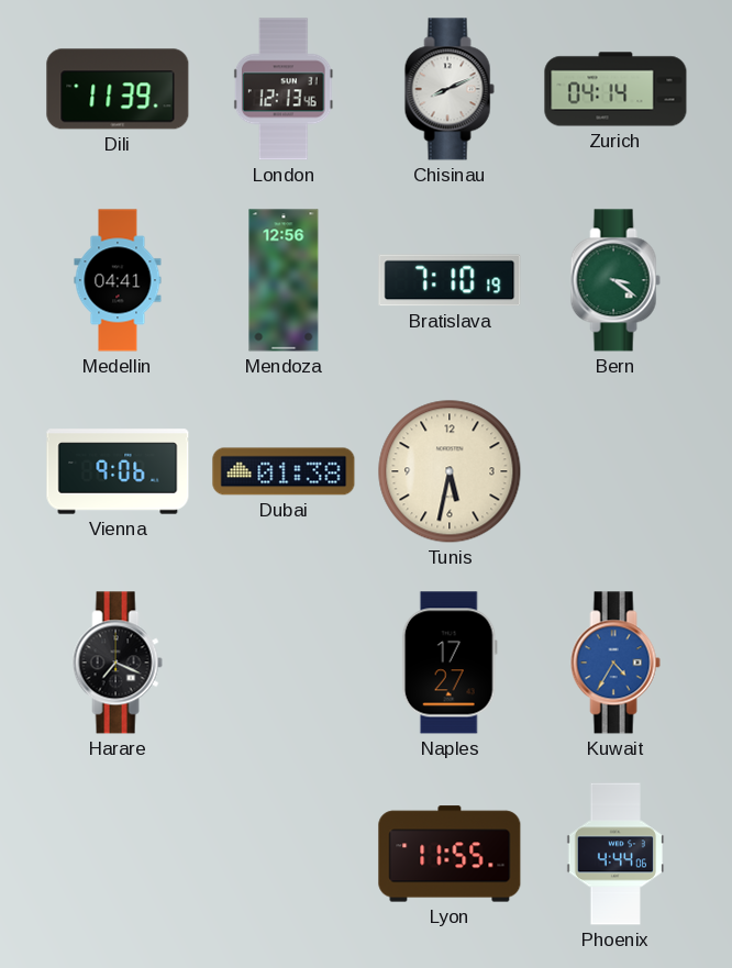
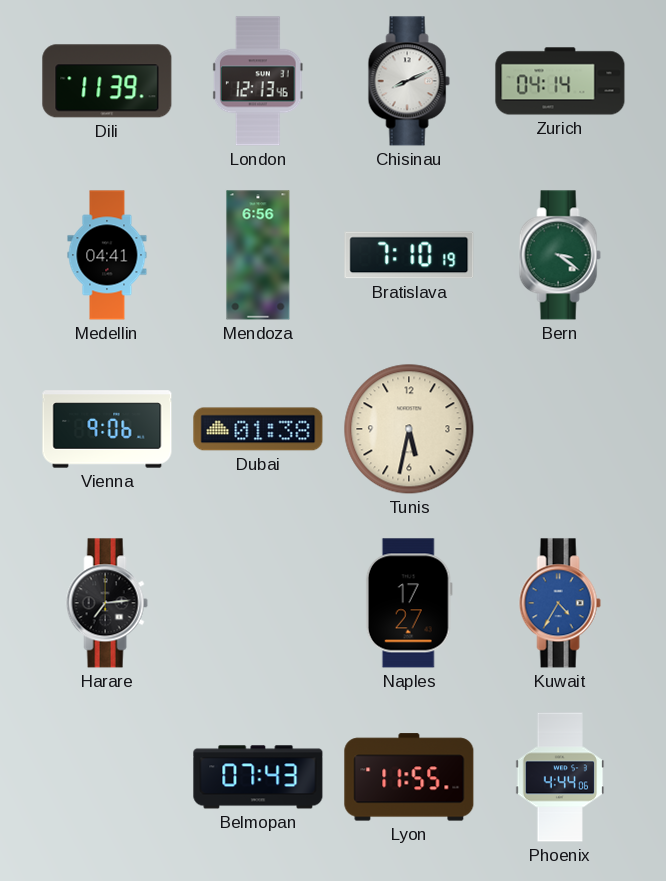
Mendoza: 12:56 -> 6:56 (258, 255)
Harare: 7:19 -> 7:14 (107, 603)
Belmopan: none -> 07:43 (258, 777)
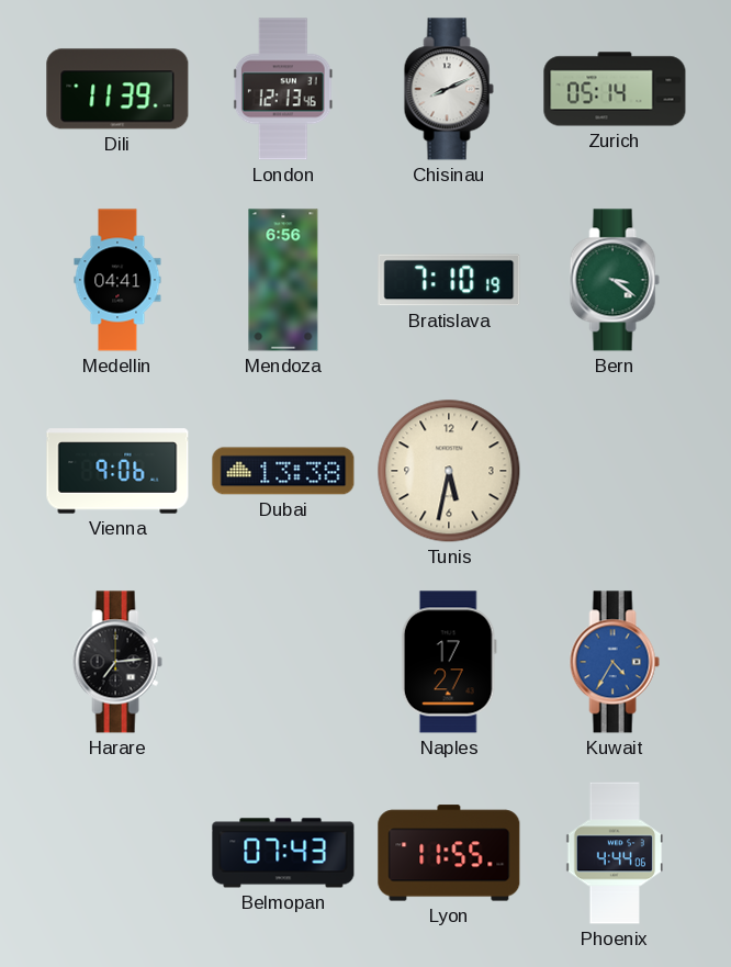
Zurich: 04:14 -> 05:14 (615, 89)
Dubai: 01:38 -> 13:38 (283, 471)
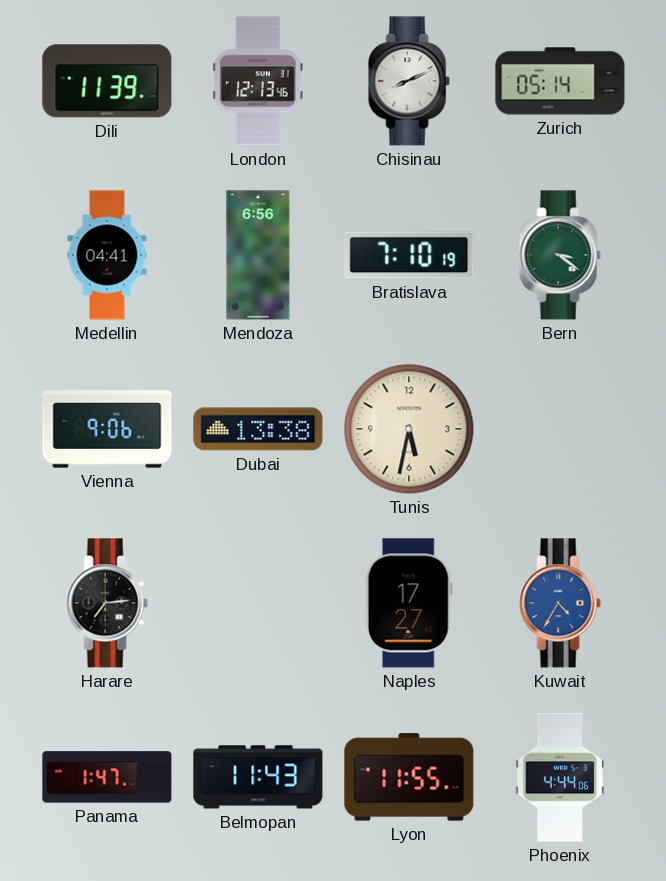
Panama: none -> 1:47 (107, 777)
Belmopan: 07:43 -> 11:43 (258, 777)
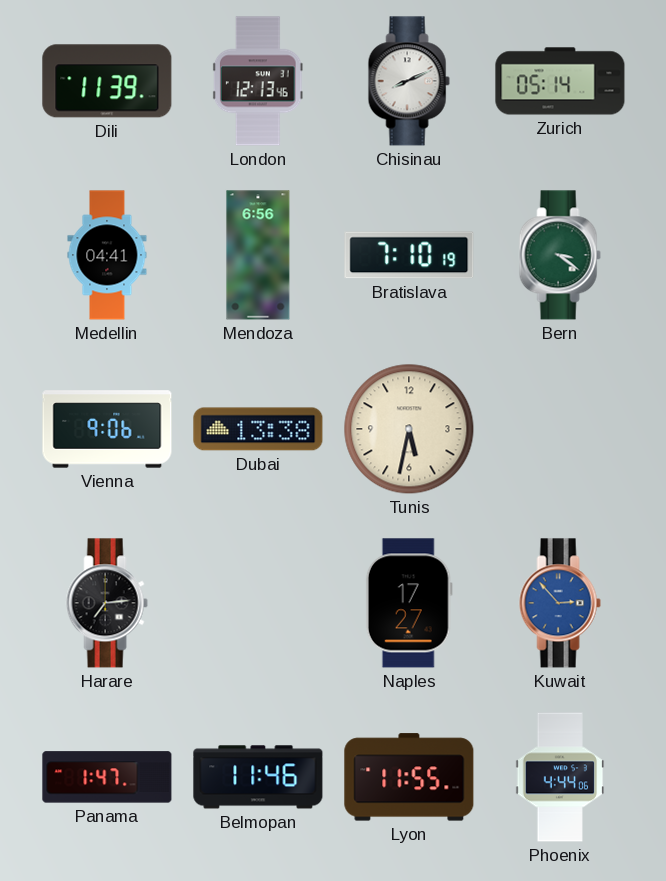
Kuwait: 4:35 -> 2:53 (560, 603)
Belmopan: 11:43 -> 11:46 (258, 777)
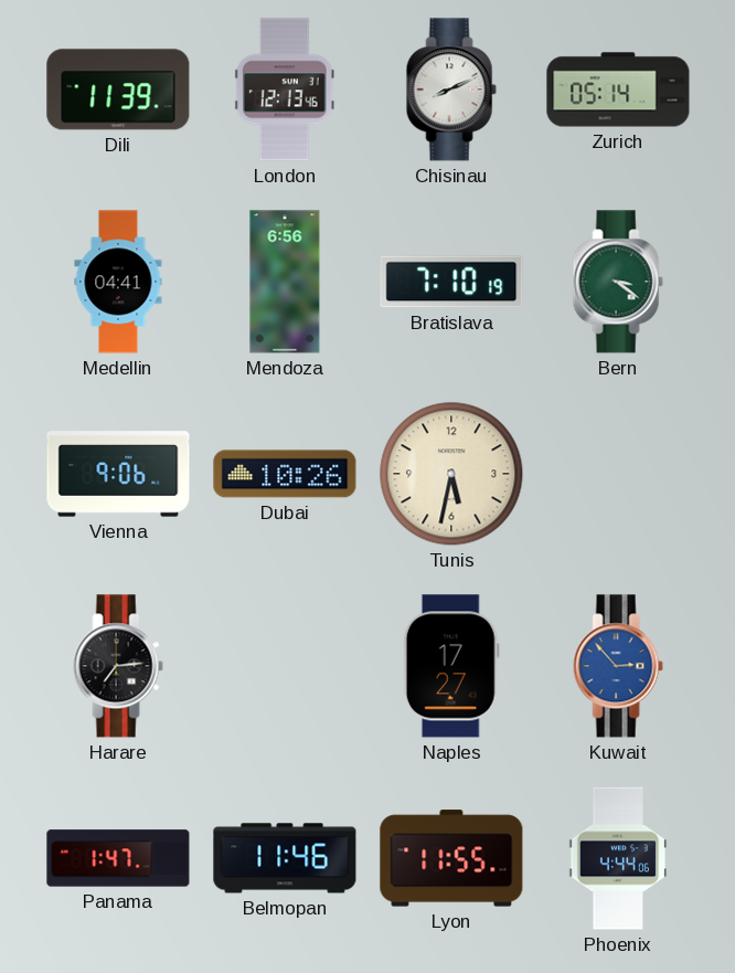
Dubai: 13:38 -> 10:26 (285, 474)
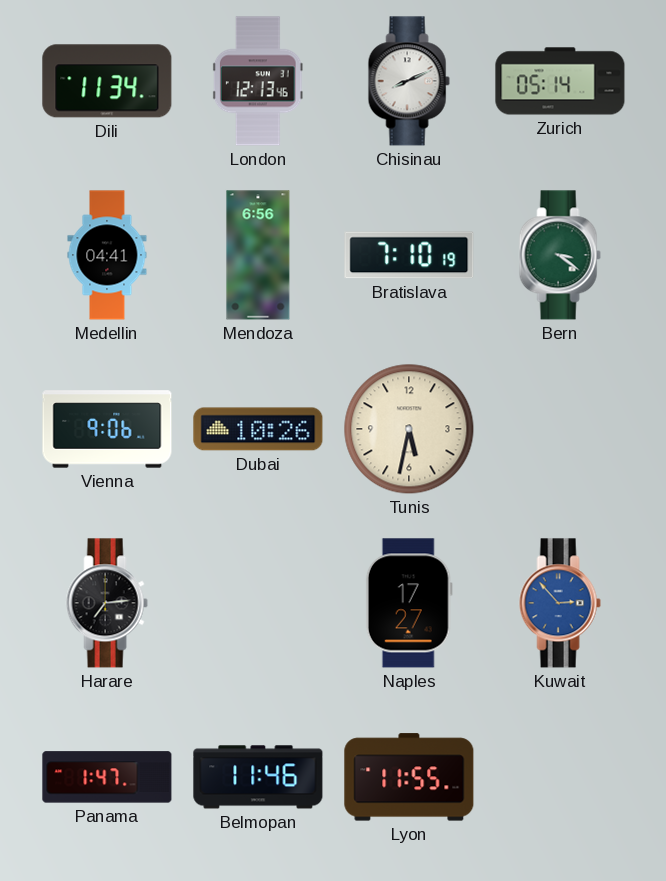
Dili: 11:39 -> 11:34 (107, 81)
Phoenix: 4:44 -> none (618, 858)
